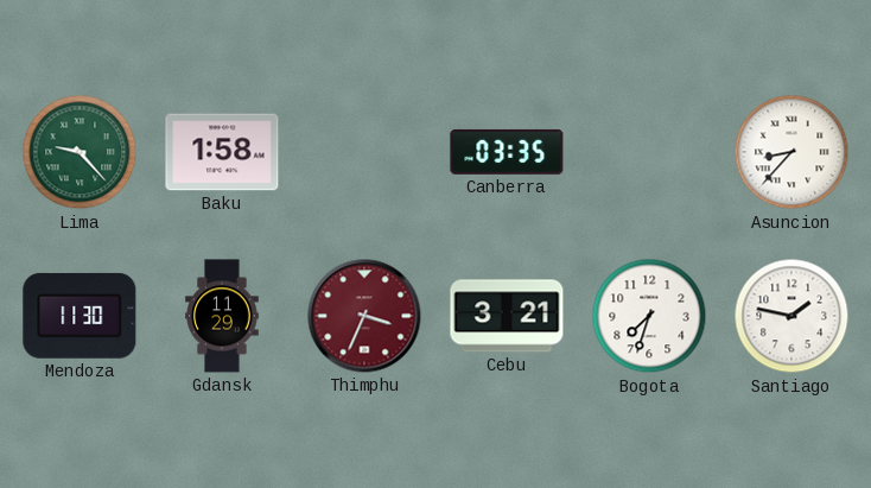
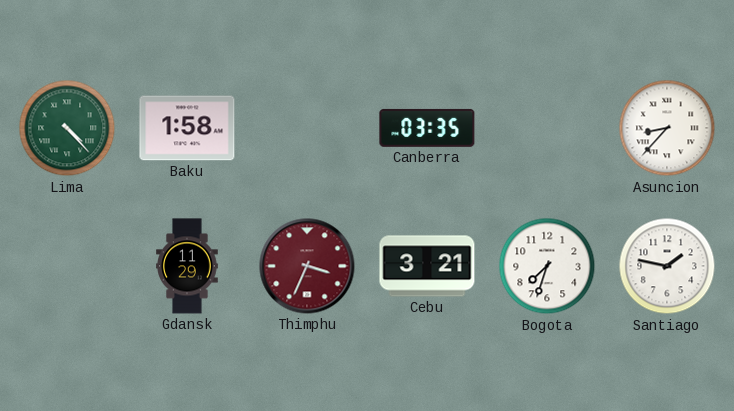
Lima: 9:23 -> 4:23 (67, 128)
Mendoza: 11:30 -> none (80, 316)
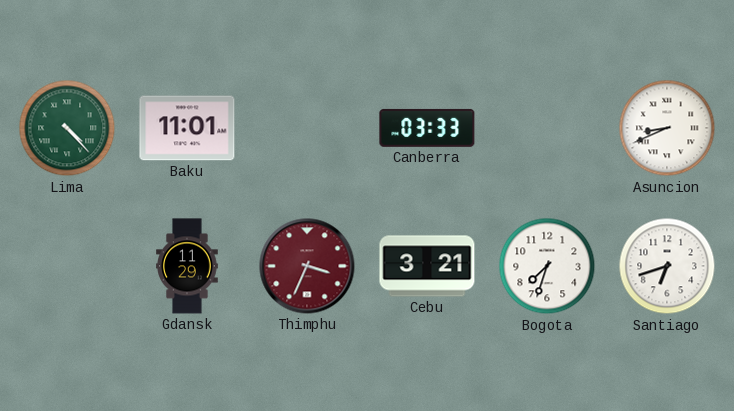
Baku: 1:58 -> 11:01 (187, 128)
Canberra: 03:35 -> 03:33 (427, 128)
Asuncion: 8:37 -> 8:41 (667, 128)
Santiago: 1:47 -> 6:42 (667, 266)
